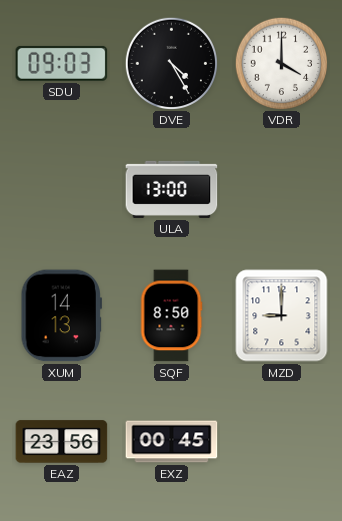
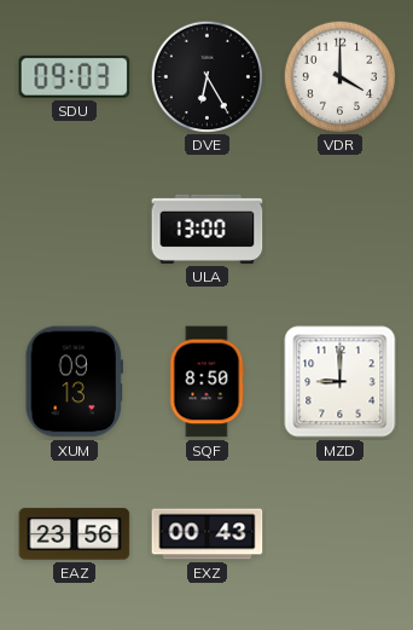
DVE: 4:25 -> 6:25 (206, 76)
XUM: 14:13 -> 09:13 (74, 382)
EXZ: 00:45 -> 00:43 (208, 534)
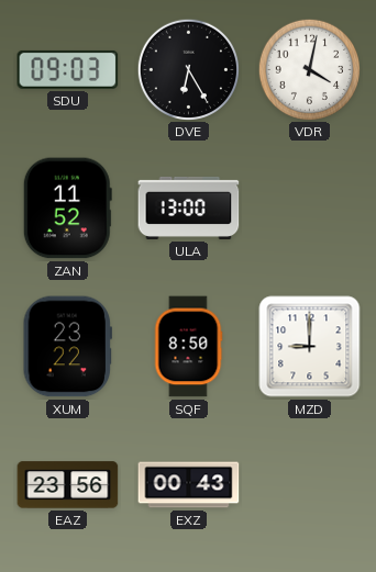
VDR: 4:00 -> 4:02 (309, 69)
ZAN: none -> 11:52 (67, 209)
XUM: 09:13 -> 23:22 (67, 347)
